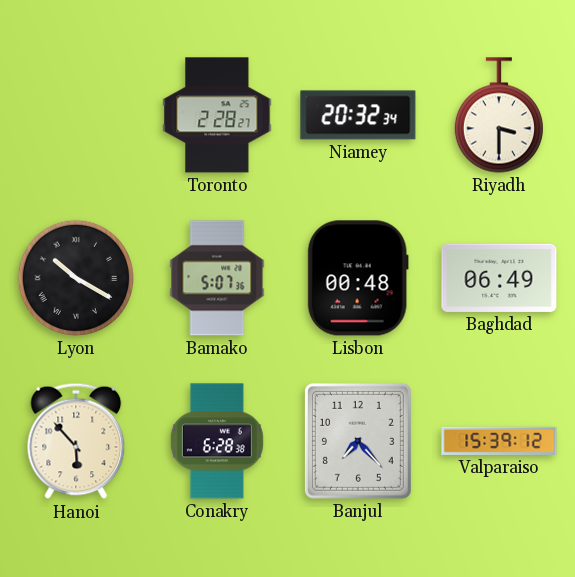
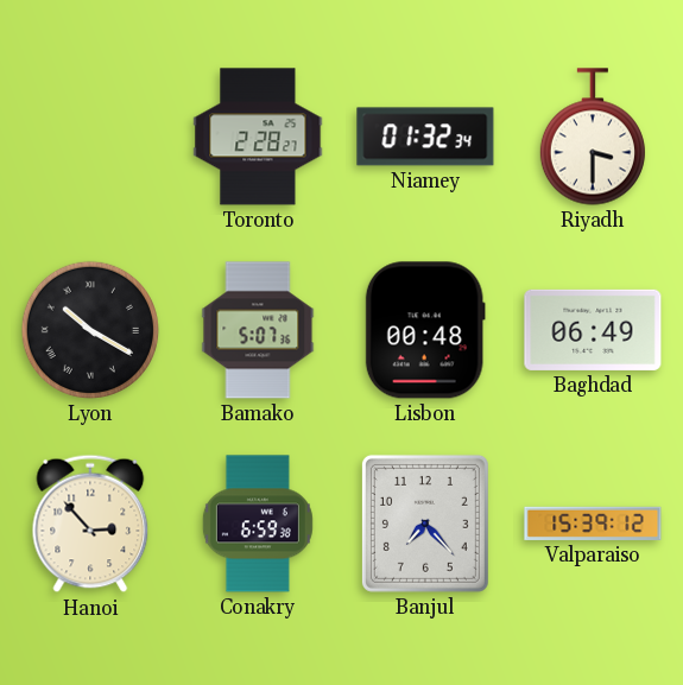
Niamey: 20:32 -> 01:32 (425, 137)
Hanoi: 5:53 -> 2:53 (90, 524)
Conakry: 6:28 -> 6:59 (258, 524)
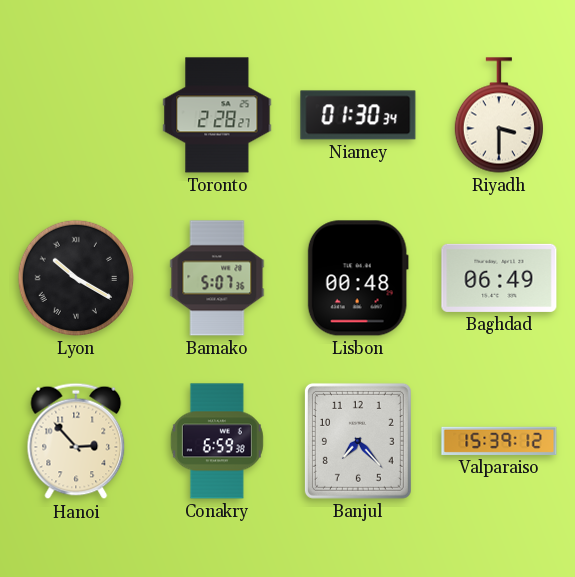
Niamey: 01:32 -> 01:30 (358, 115)
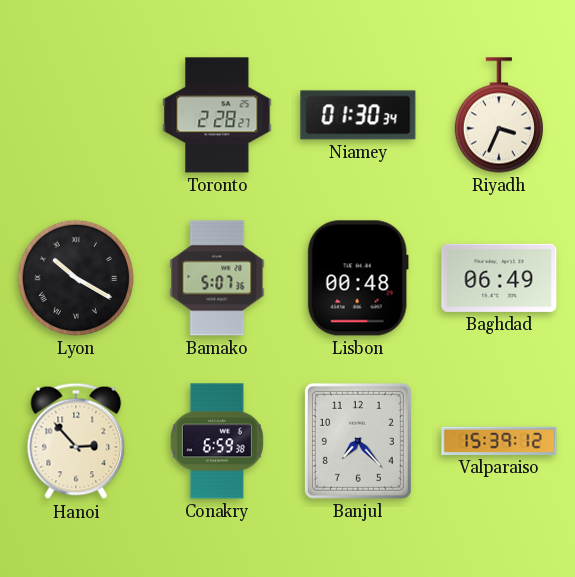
Riyadh: 3:30 -> 3:34 (499, 115)
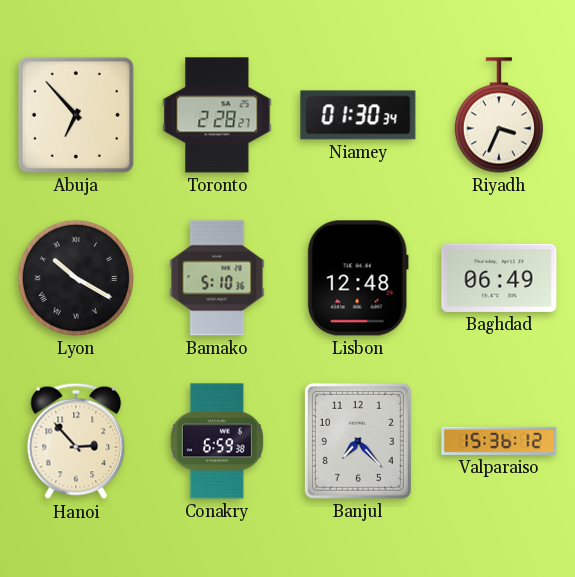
Abuja: none -> 6:53 (76, 115)
Bamako: 5:07 -> 5:10 (217, 278)
Lisbon: 00:48 -> 12:48 (358, 278)
Valparaiso: 15:39 -> 15:36 (499, 441)
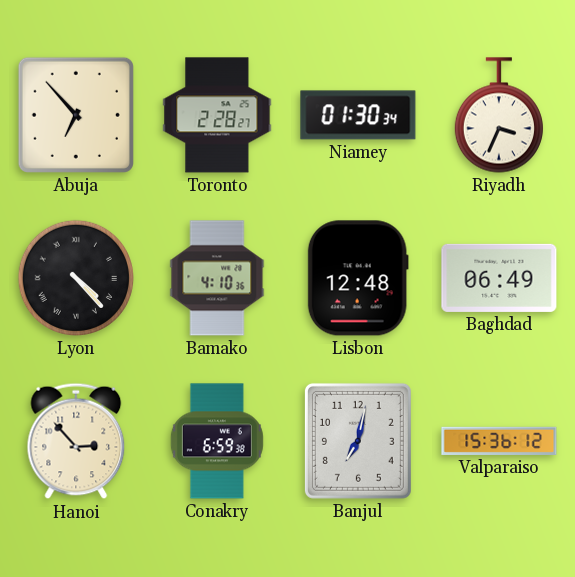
Lyon: 10:20 -> 4:23 (76, 278)
Bamako: 5:10 -> 4:10 (217, 278)
Banjul: 7:23 -> 7:02 (358, 441)
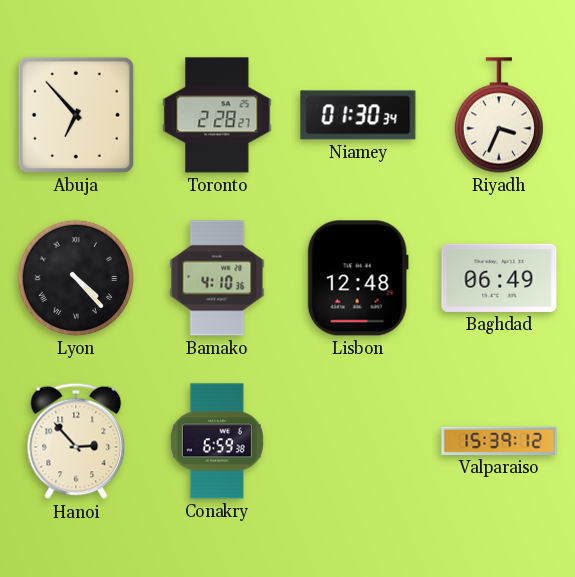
Banjul: 7:02 -> none (358, 441)
Valparaiso: 15:36 -> 15:39 (499, 441)
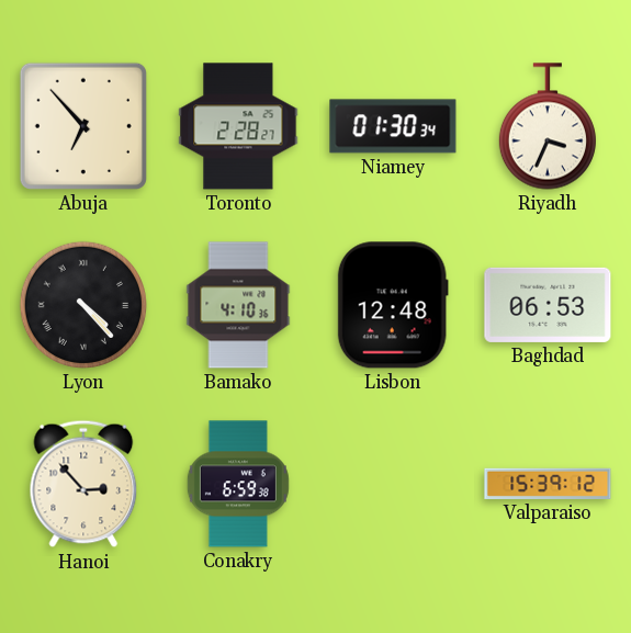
Baghdad: 06:49 -> 06:53 (548, 305)
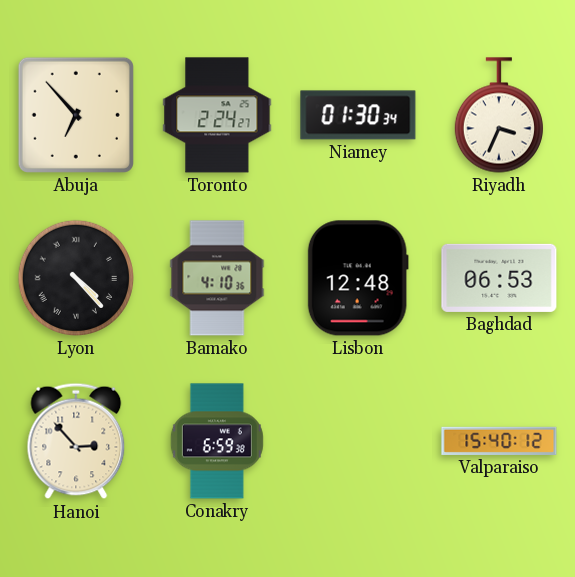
Toronto: 2:28 -> 2:24 (217, 115)
Valparaiso: 15:39 -> 15:40 (499, 441)
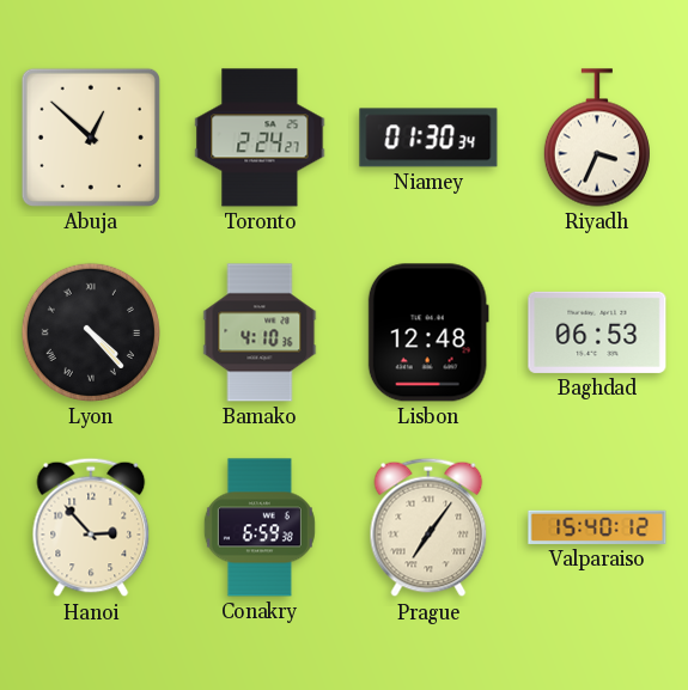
Abuja: 6:53 -> 12:52 (91, 138)
Prague: none -> 7:06 (428, 527)
